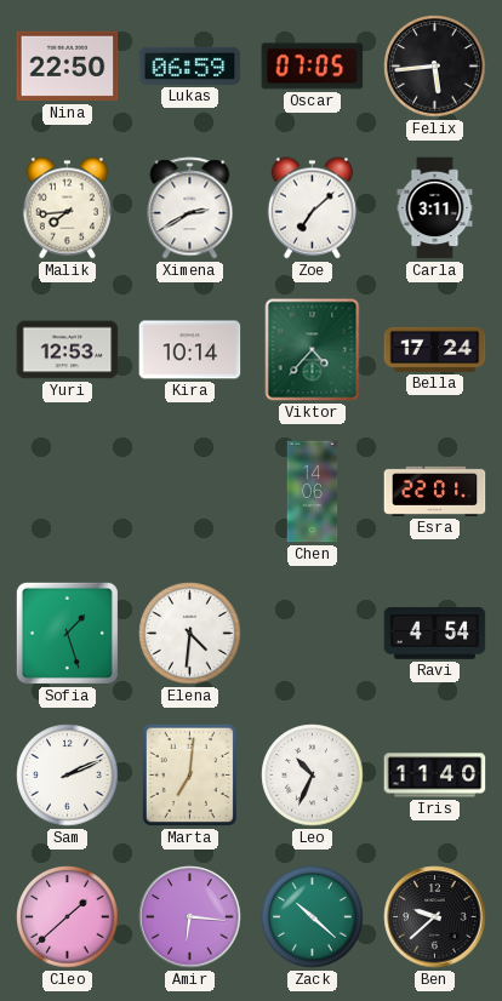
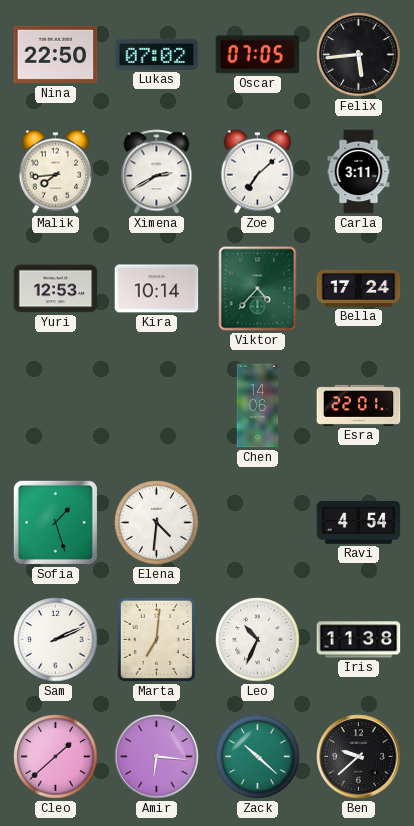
Lukas: 06:59 -> 07:02 (157, 54)
Iris: 11:40 -> 11:38 (359, 640)
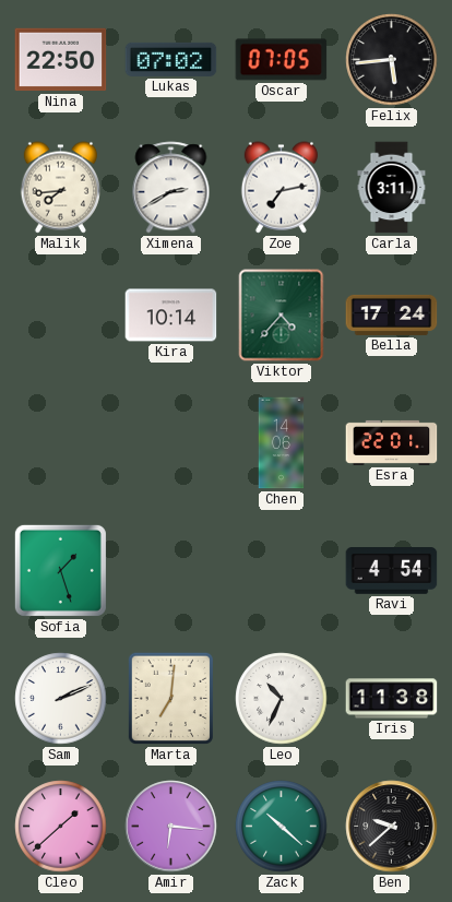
Zoe: 7:08 -> 7:13 (281, 188)
Yuri: 12:53 -> none (56, 289)
Elena: 4:31 -> none (157, 523)
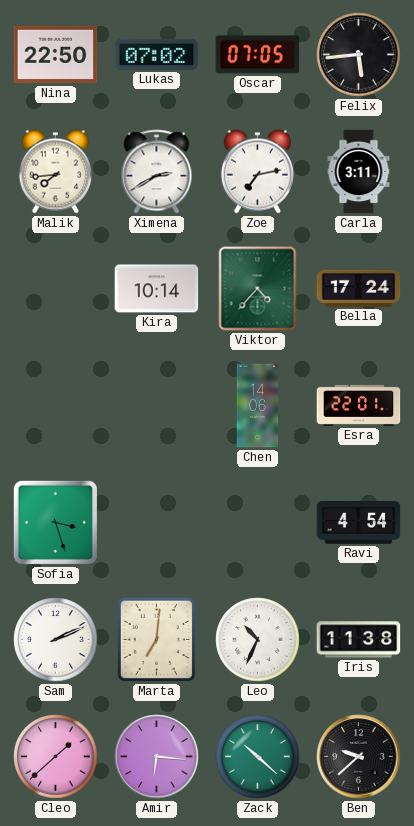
Sofia: 1:27 -> 3:27 (55, 522)
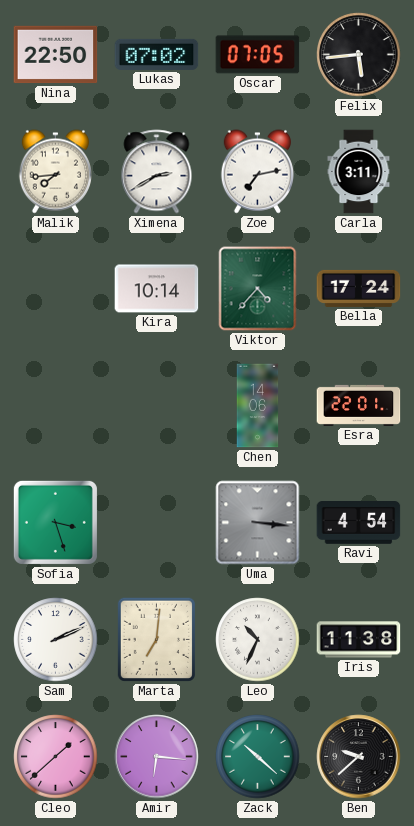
Uma: none -> 3:16 (258, 523)
